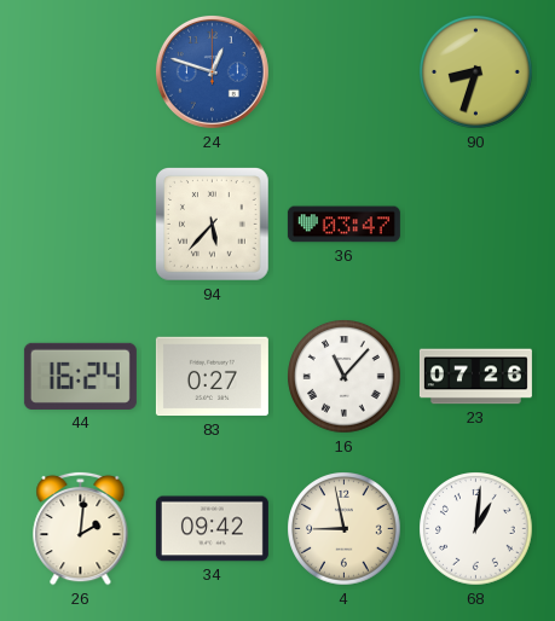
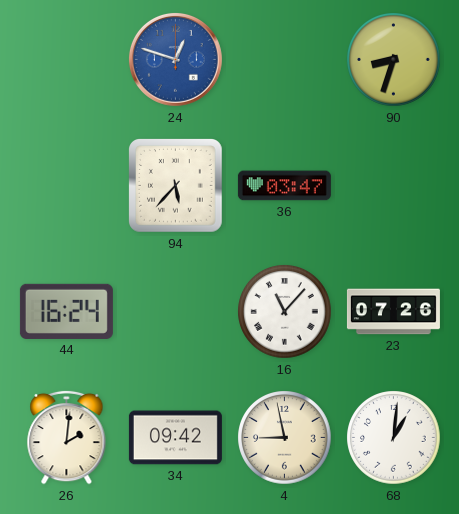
83: 0:27 -> none (212, 377)
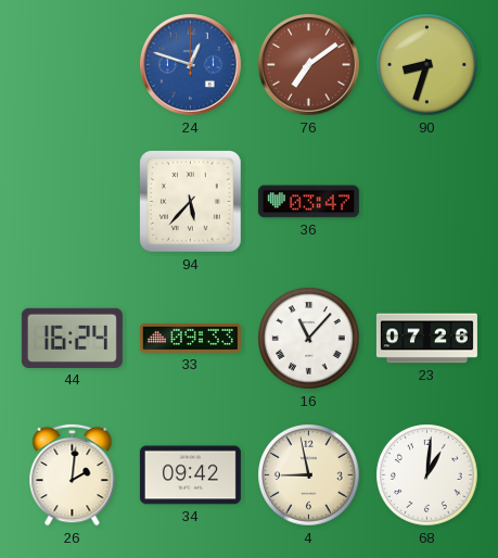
76: none -> 7:09 (308, 64)
33: none -> 09:33 (190, 338)
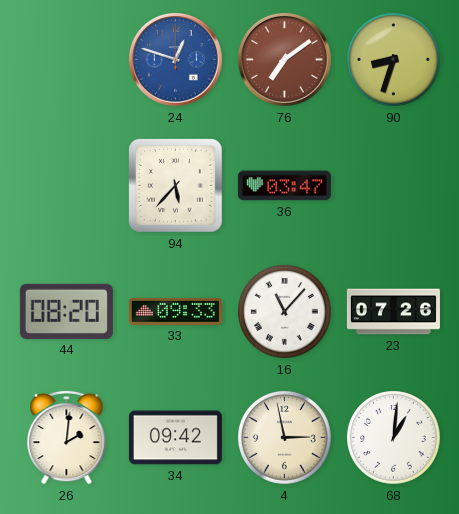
44: 16:24 -> 08:20 (66, 311)
4: 8:58 -> 2:58 (285, 438)
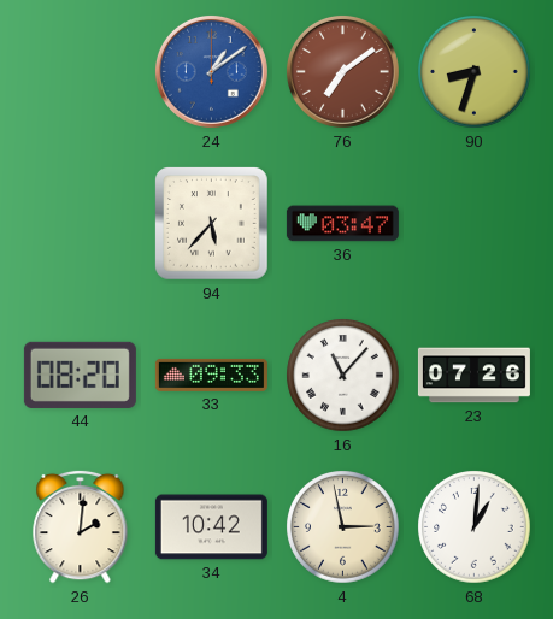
24: 12:48 -> 1:09 (211, 71)
34: 09:42 -> 10:42 (211, 527)
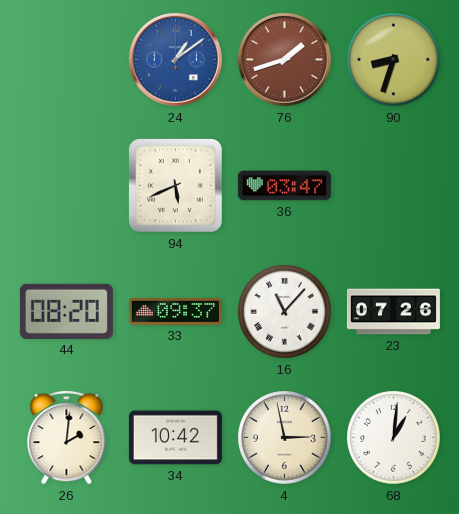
76: 7:09 -> 1:42 (284, 59)
94: 5:37 -> 5:41 (176, 186)
33: 09:33 -> 09:37 (175, 311)
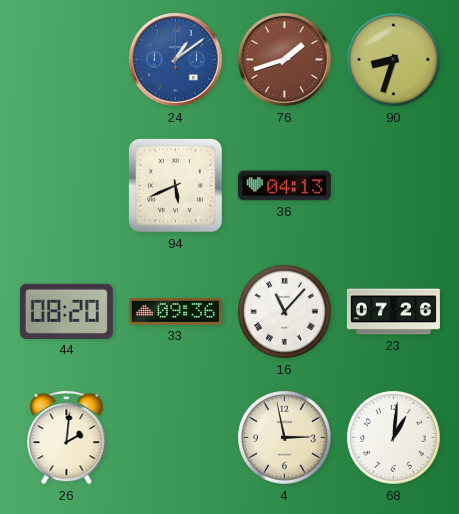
36: 03:47 -> 04:13 (284, 186)
33: 09:37 -> 09:36 (175, 311)
34: 10:42 -> none (175, 438)
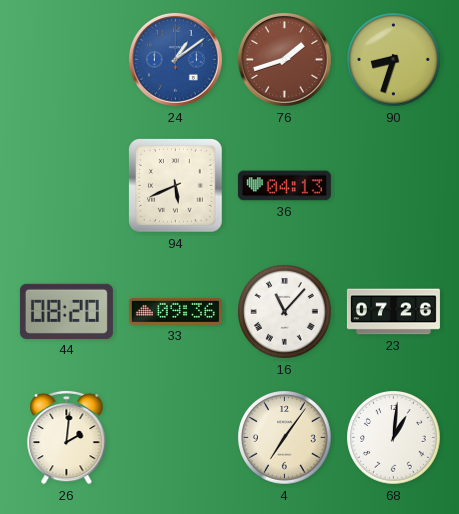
4: 2:58 -> 7:06 (285, 438)
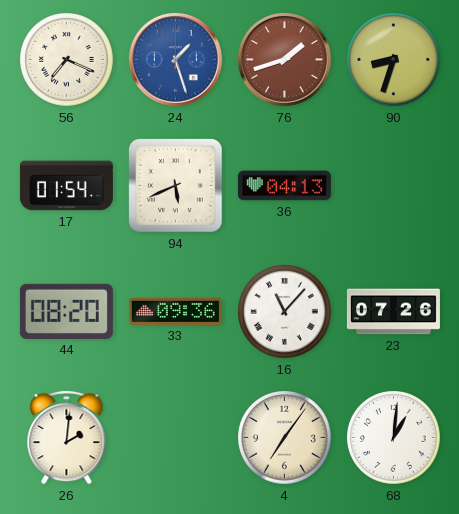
56: none -> 7:19 (67, 60)
24: 1:09 -> 1:27 (175, 59)
17: none -> 01:54 (66, 186)
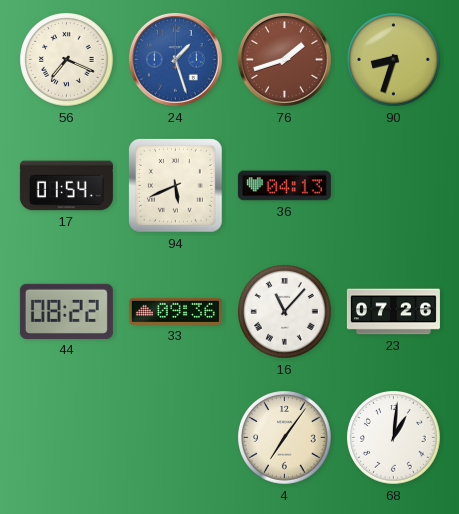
44: 08:20 -> 08:22 (66, 311)
26: 2:01 -> none (67, 437)
